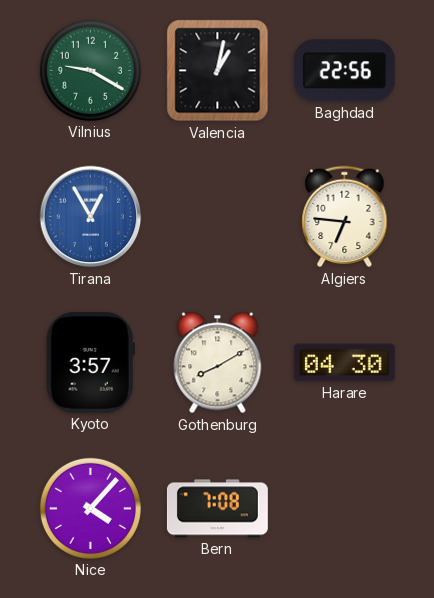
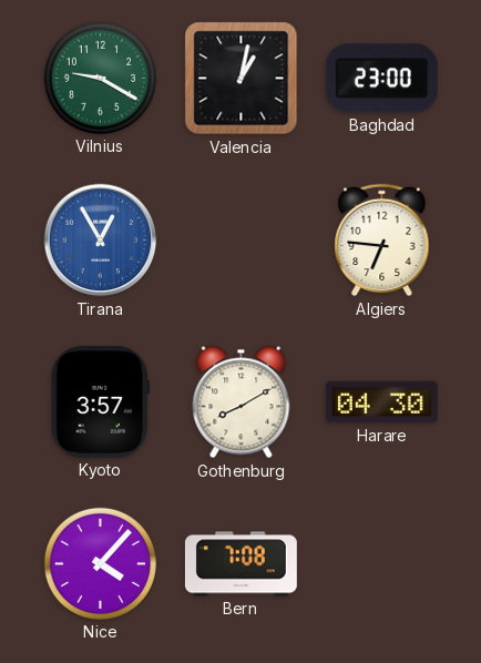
Baghdad: 22:56 -> 23:00 (381, 79)
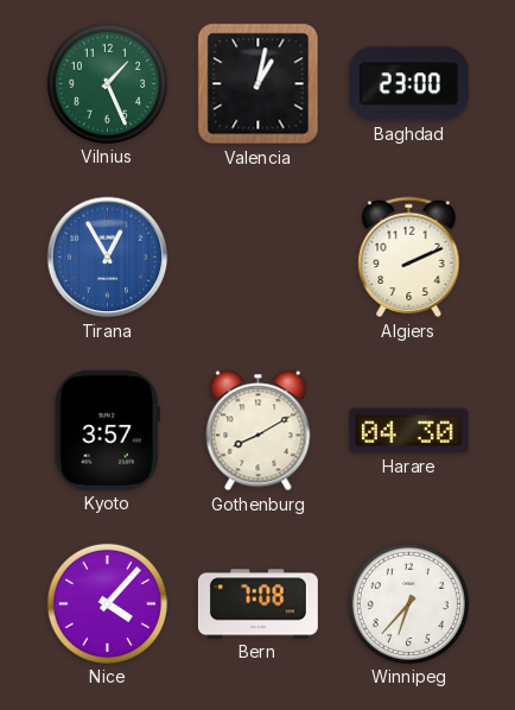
Vilnius: 9:20 -> 1:26 (107, 83)
Algiers: 6:46 -> 2:11 (409, 258)
Winnipeg: none -> 6:37 (408, 603)
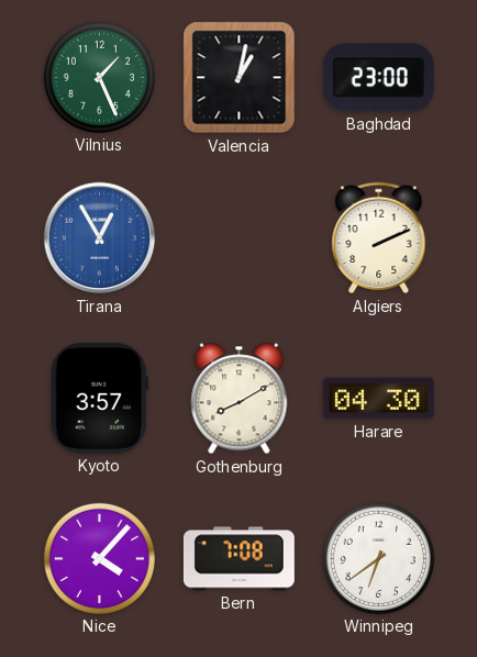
Winnipeg: 6:37 -> 6:39 (378, 558)
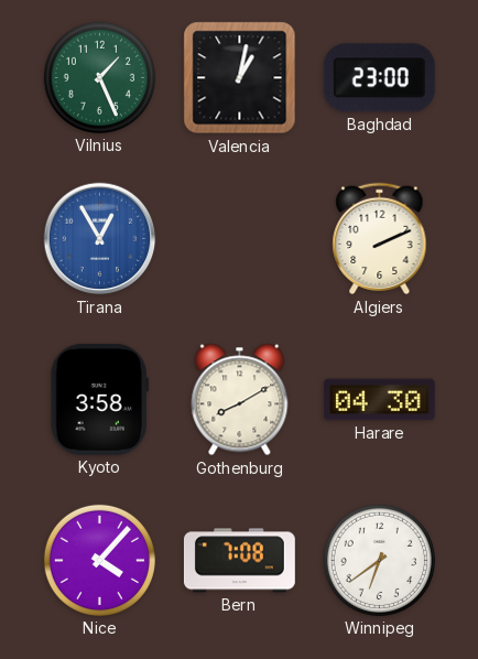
Kyoto: 3:57 -> 3:58 (99, 399)
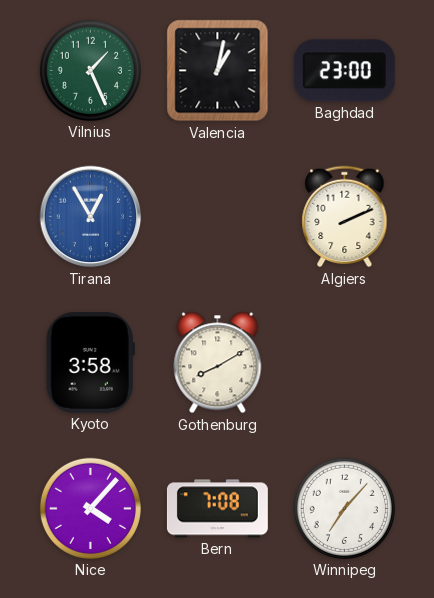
Harare: 04:30 -> none (379, 400)
Winnipeg: 6:39 -> 7:07 (344, 508)
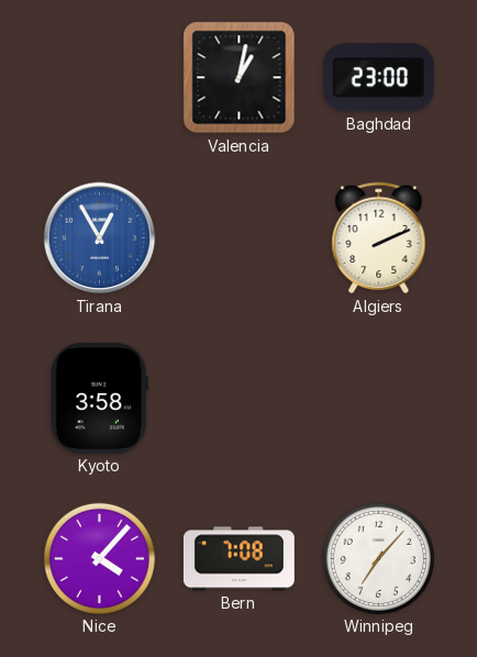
Vilnius: 1:26 -> none (90, 70)
Gothenburg: 8:10 -> none (218, 363)
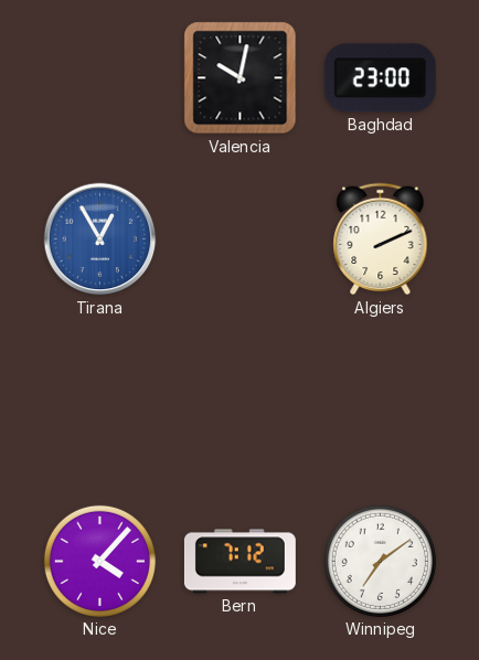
Valencia: 1:02 -> 10:02 (241, 78)
Kyoto: 3:58 -> none (99, 398)
Bern: 7:08 -> 7:12 (239, 562)
Winnipeg: 7:07 -> 7:09 (380, 561)
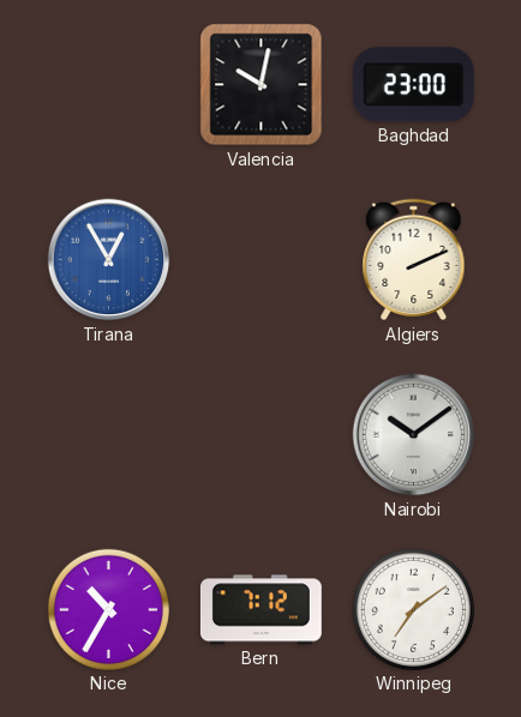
Nairobi: none -> 10:09 (414, 435)
Nice: 4:07 -> 10:35 (108, 609)
